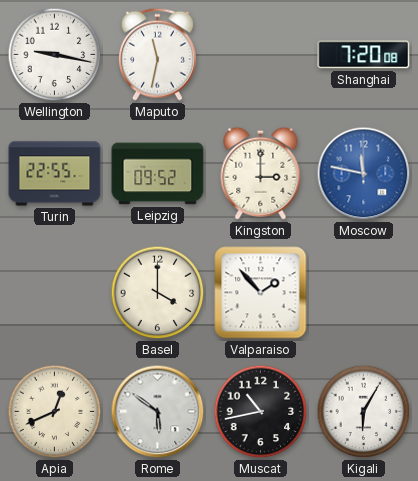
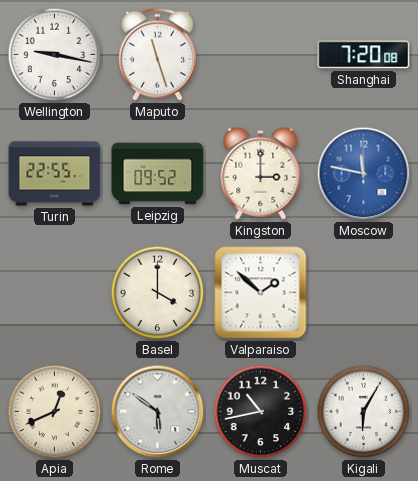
Maputo: 11:32 -> 11:27 (157, 54)
Valparaiso: 1:53 -> 1:52 (261, 293)
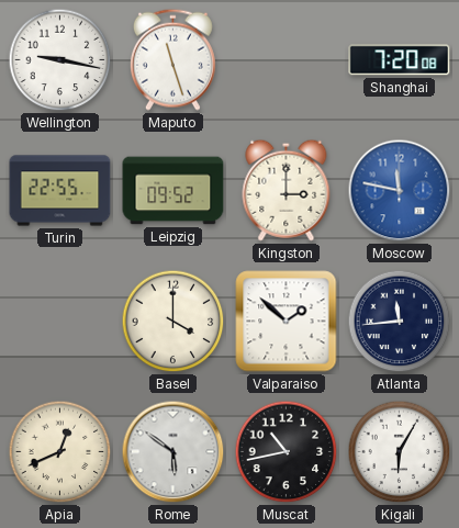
Atlanta: none -> 11:44 (400, 322)
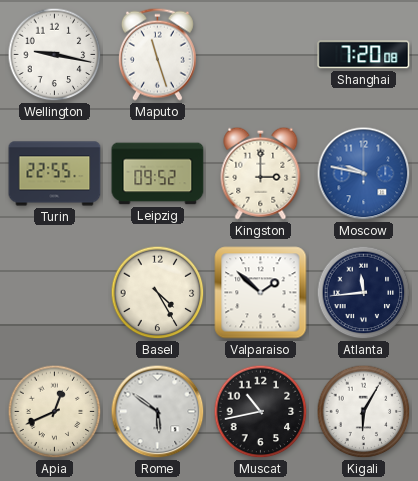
Moscow: 11:47 -> 9:47 (364, 174)
Basel: 4:00 -> 4:25 (158, 293)
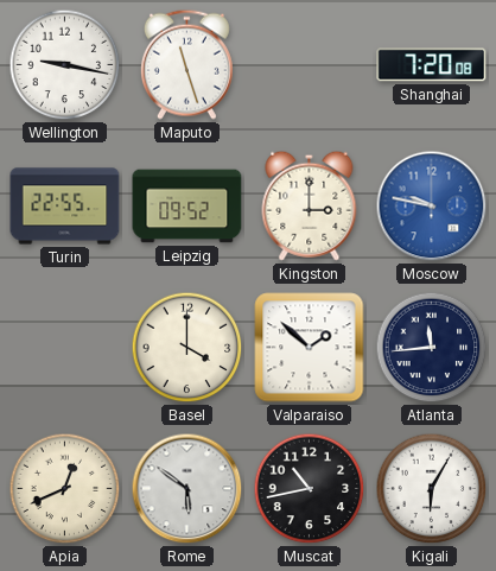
Basel: 4:25 -> 4:00 (187, 348)
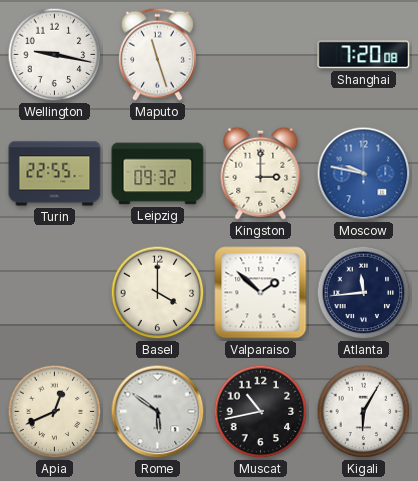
Leipzig: 09:52 -> 09:32 (158, 174)
